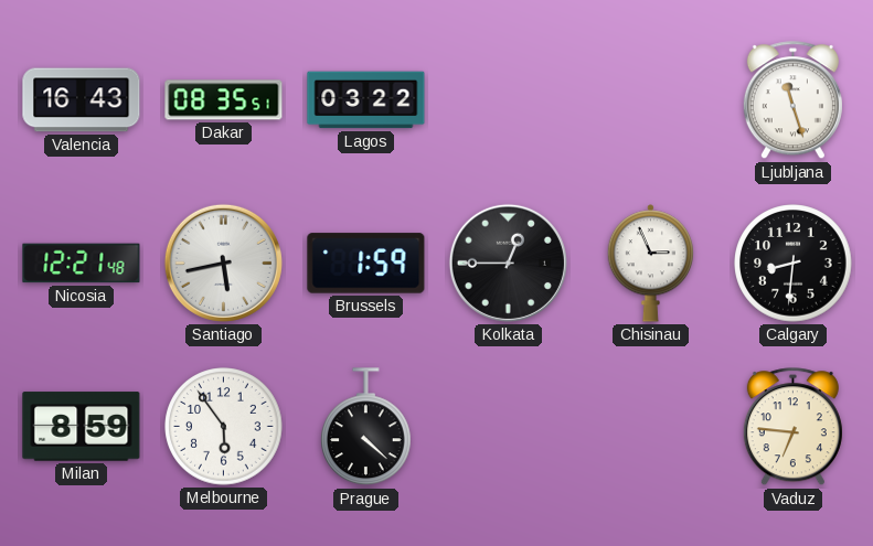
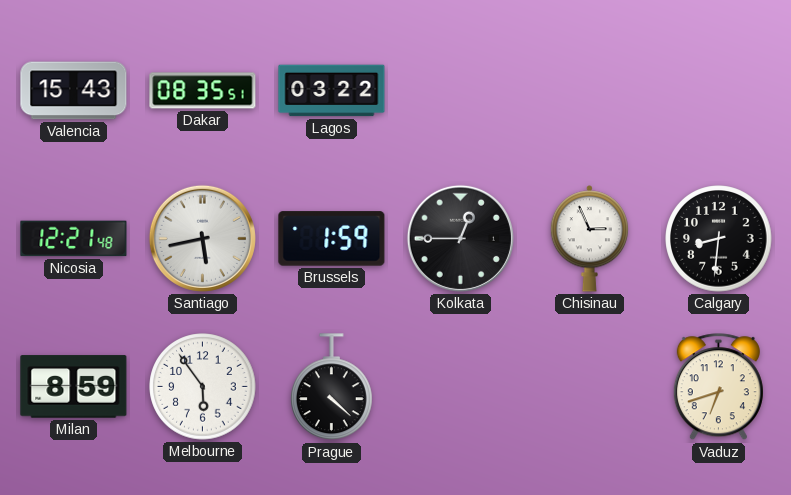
Valencia: 16:43 -> 15:43 (74, 91)
Ljubljana: 11:27 -> none (792, 100)
Vaduz: 6:46 -> 6:42 (718, 387)
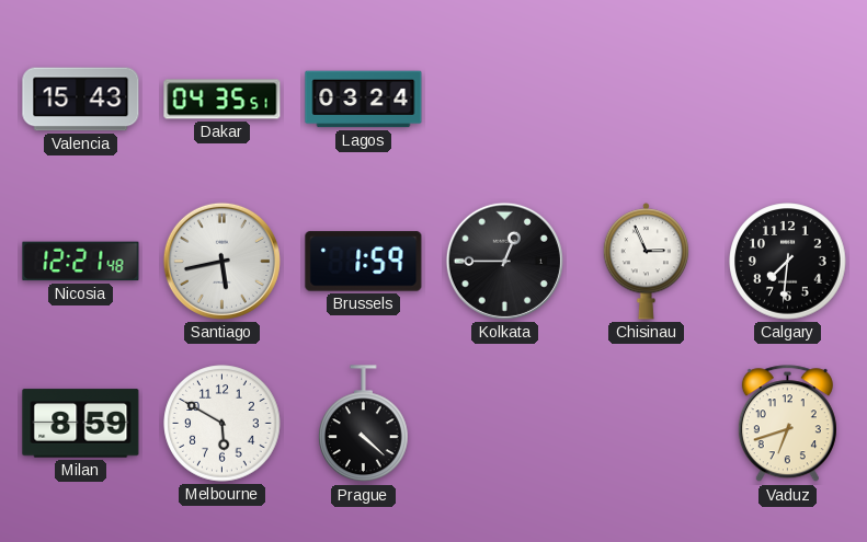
Dakar: 08:35 -> 04:35 (223, 100)
Lagos: 03:22 -> 03:24 (364, 100)
Calgary: 8:31 -> 7:31 (788, 262)
Melbourne: 5:54 -> 5:50 (223, 424)
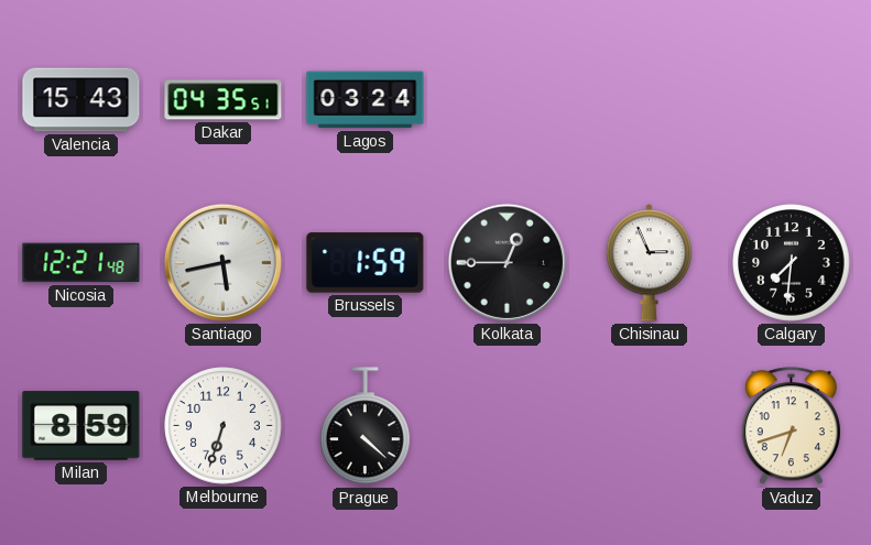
Melbourne: 5:50 -> 6:33 (224, 426)
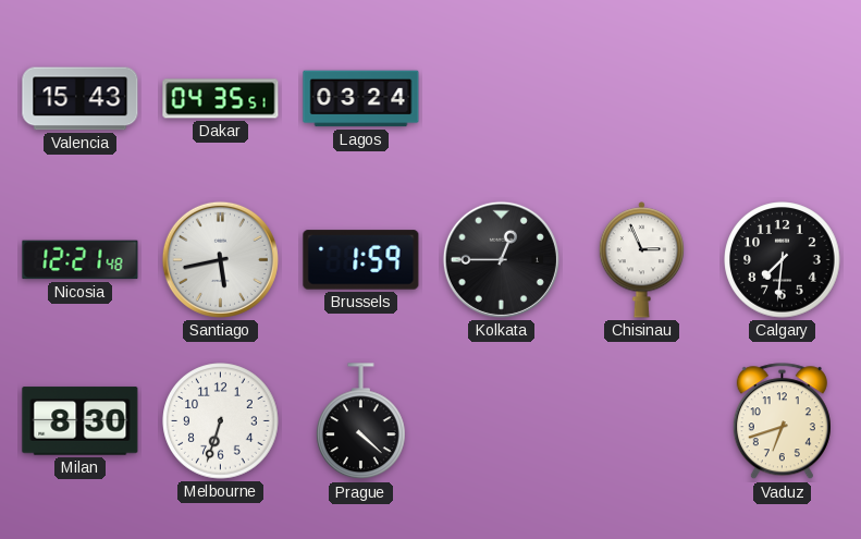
Milan: 8:59 -> 8:30 (81, 421)
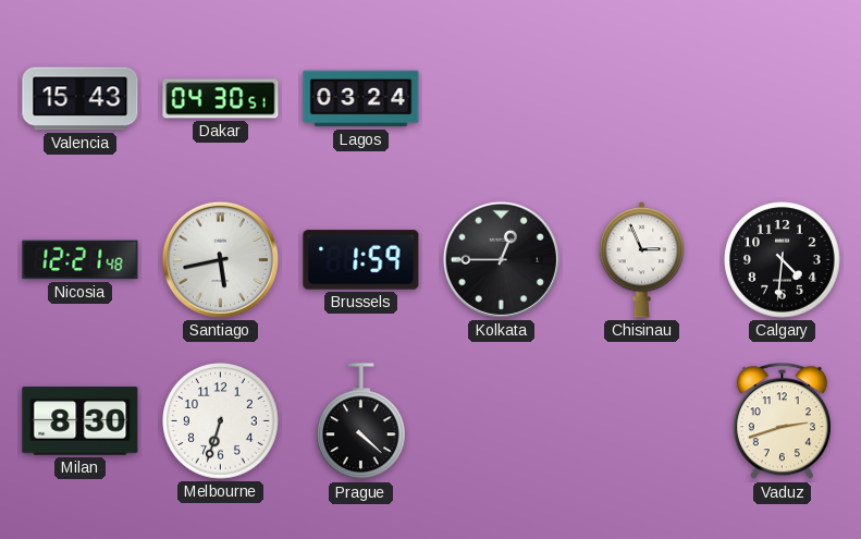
Dakar: 04:35 -> 04:30 (221, 99)
Calgary: 7:31 -> 4:31 (783, 260)
Vaduz: 6:42 -> 2:42 (782, 421)
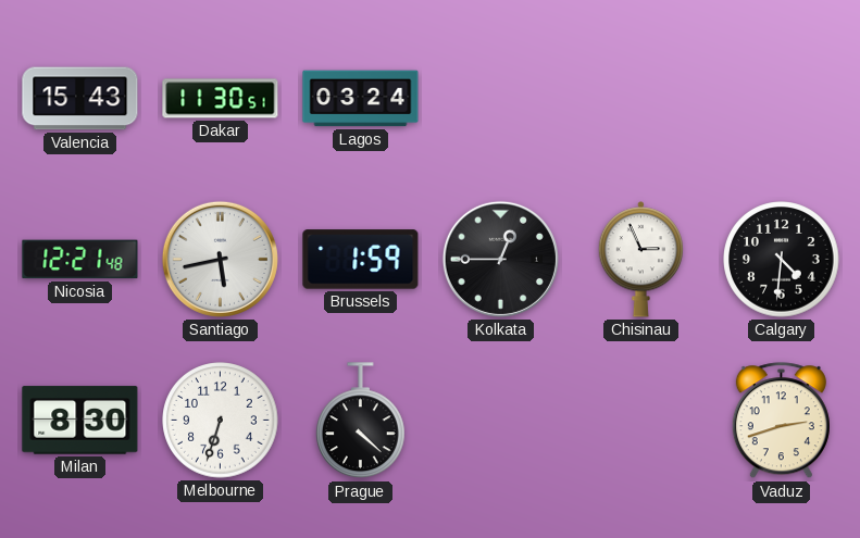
Dakar: 04:30 -> 11:30 (221, 99)
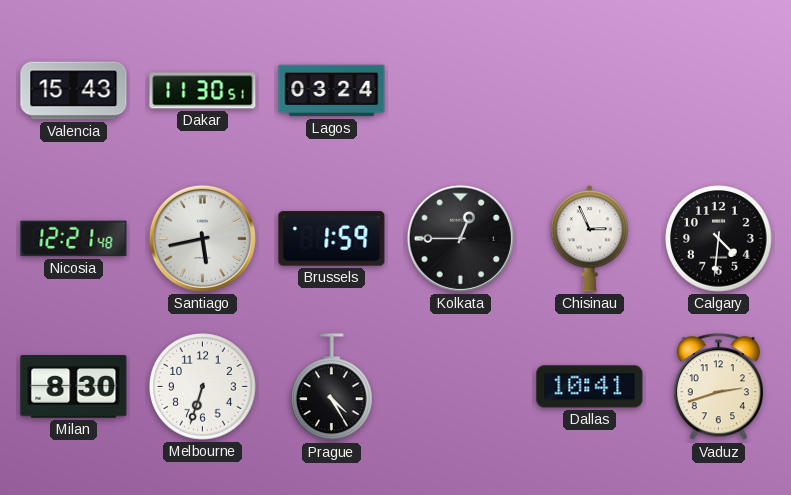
Prague: 4:22 -> 4:25 (332, 387)
Dallas: none -> 10:41 (590, 387)
